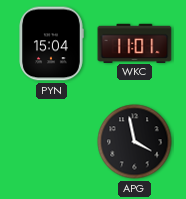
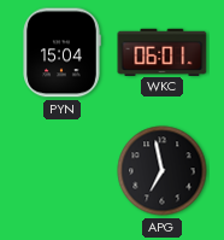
WKC: 11:01 -> 06:01 (163, 52)
APG: 3:58 -> 6:58 (163, 171)
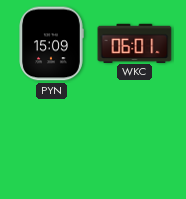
PYN: 15:04 -> 15:09 (51, 44)
APG: 6:58 -> none (163, 171)
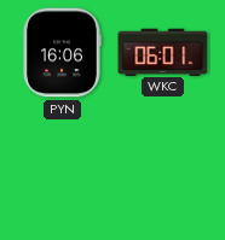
PYN: 15:09 -> 16:06 (62, 53)
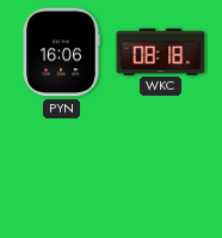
WKC: 06:01 -> 08:18 (161, 51)
